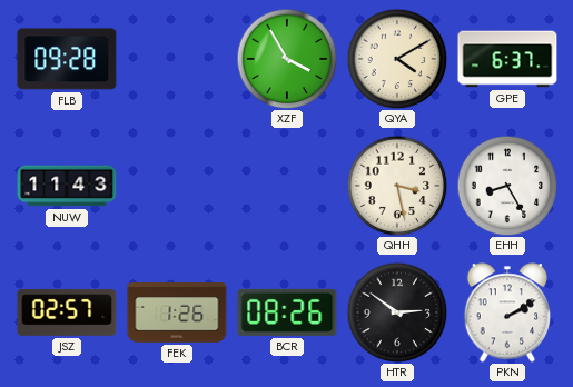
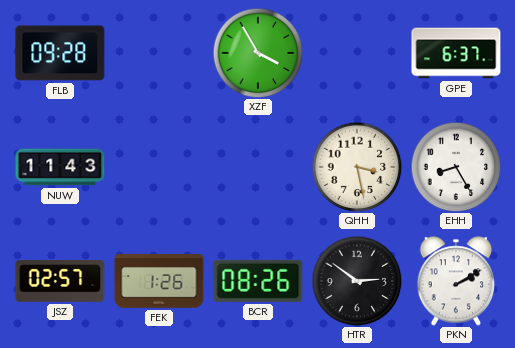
QYA: 4:10 -> none (397, 59)
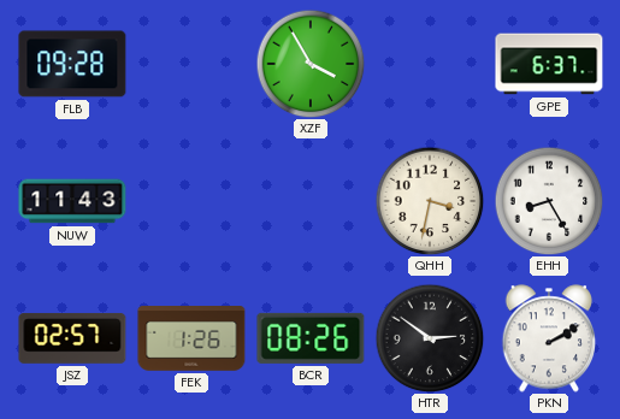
QHH: 3:28 -> 3:32 (430, 201)
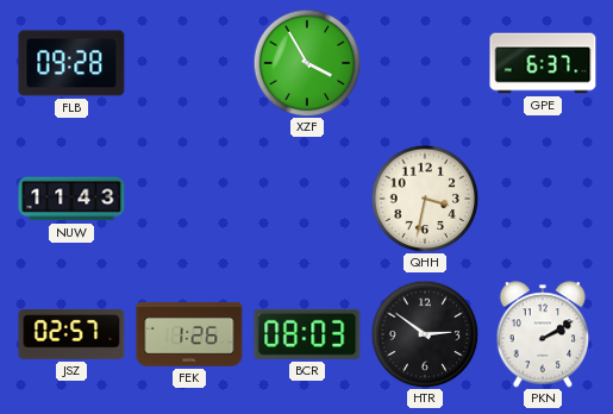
EHH: 8:25 -> none (549, 201)
BCR: 08:26 -> 08:03 (307, 334)
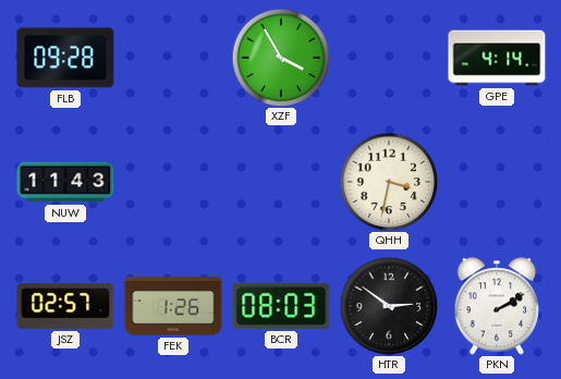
GPE: 6:37 -> 4:14 (497, 58)
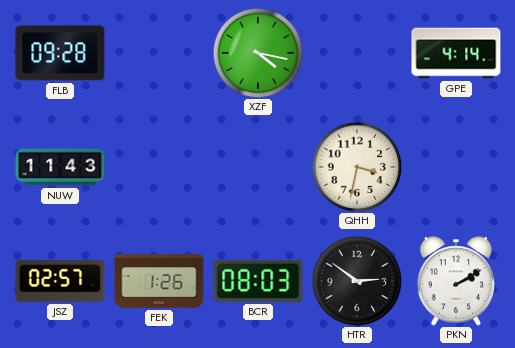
XZF: 3:55 -> 4:17 (258, 53)
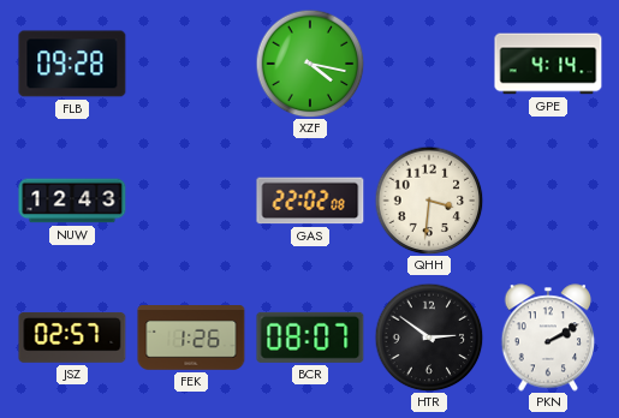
NUW: 11:43 -> 12:43 (72, 201)
GAS: none -> 22:02 (310, 201)
QHH: 3:32 -> 3:31 (429, 201)
BCR: 08:03 -> 08:07 (310, 338)
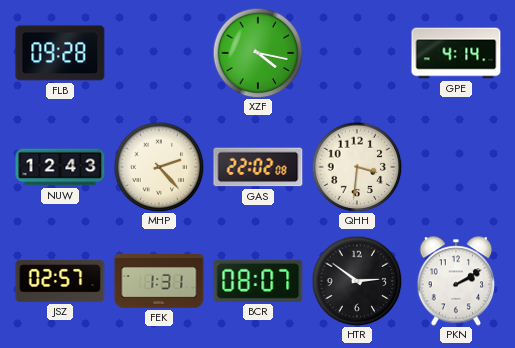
MHP: none -> 2:23 (159, 167)
FEK: 1:26 -> 1:31 (159, 282)
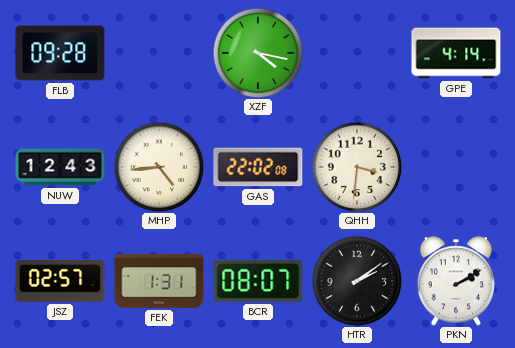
MHP: 2:23 -> 4:44 (159, 167)
HTR: 2:51 -> 2:09 (357, 281)
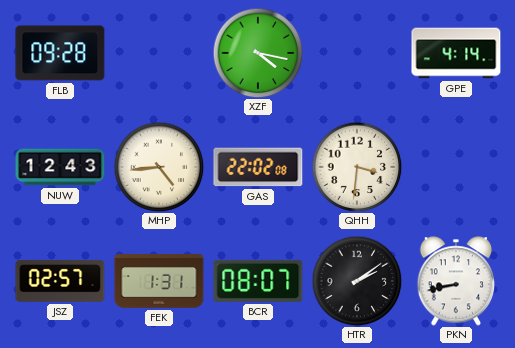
PKN: 2:10 -> 8:43 (456, 281)
